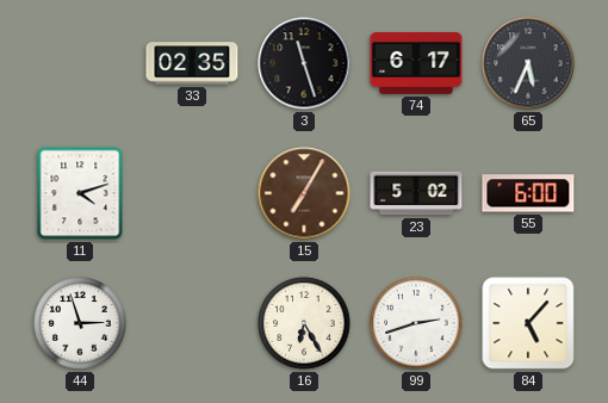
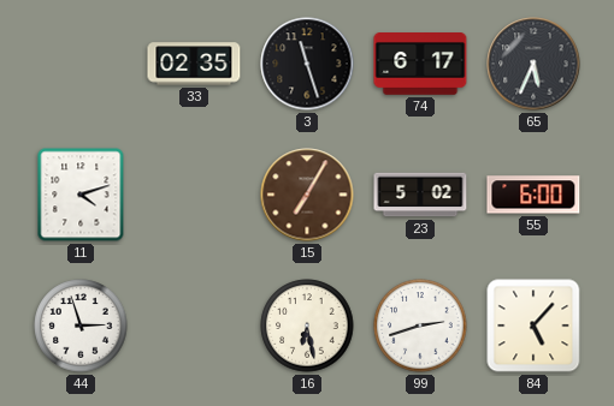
16: 6:25 -> 6:28 (307, 326)
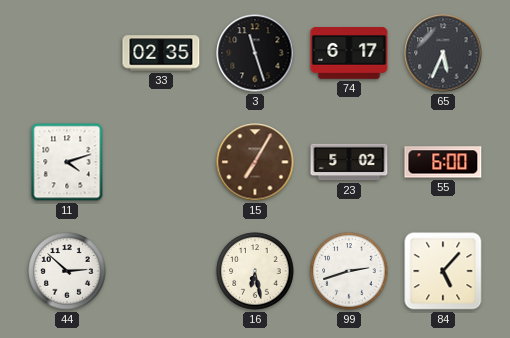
44: 2:57 -> 2:52 (67, 271)
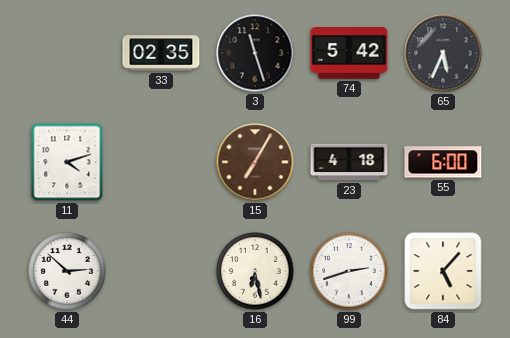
74: 6:17 -> 5:42 (349, 54)
23: 5:02 -> 4:18 (349, 162)
